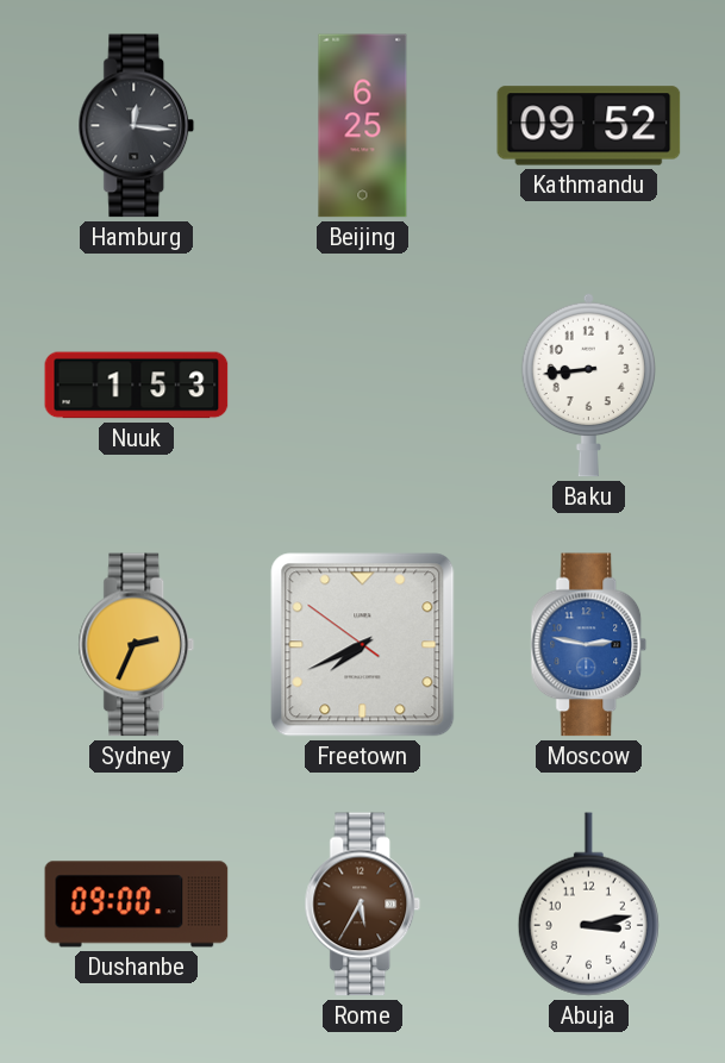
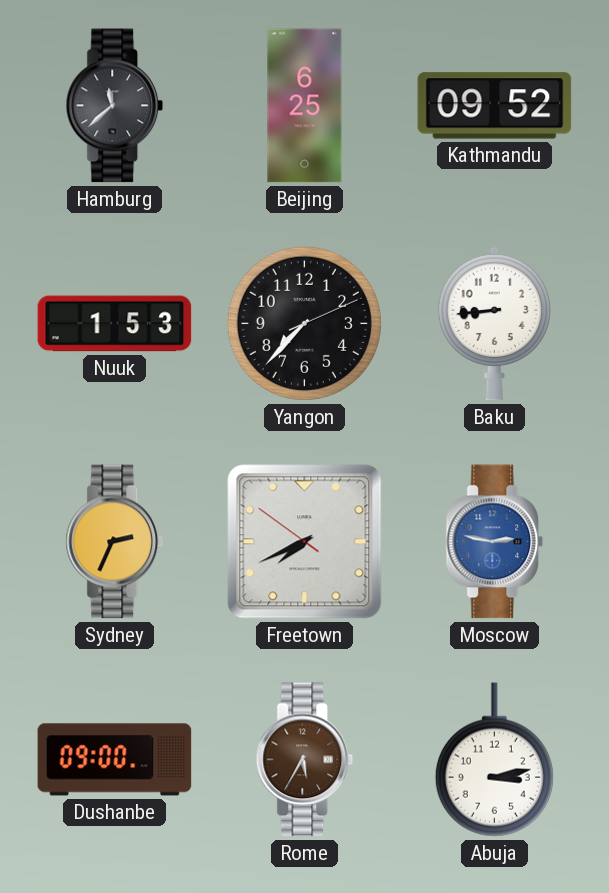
Hamburg: 12:16 -> 11:38 (115, 106)
Yangon: none -> 7:37 (304, 323)
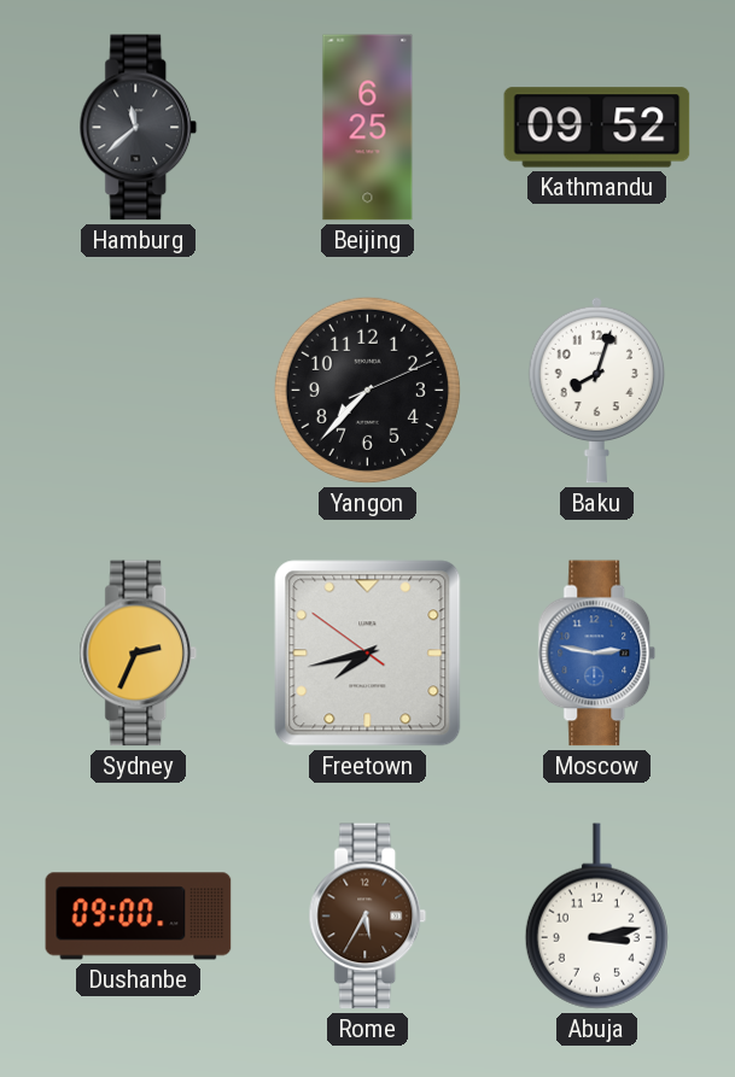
Nuuk: 1:53 -> none (115, 324)
Baku: 8:44 -> 8:03 (596, 390)
Freetown: 7:40 -> 7:42 (368, 654)
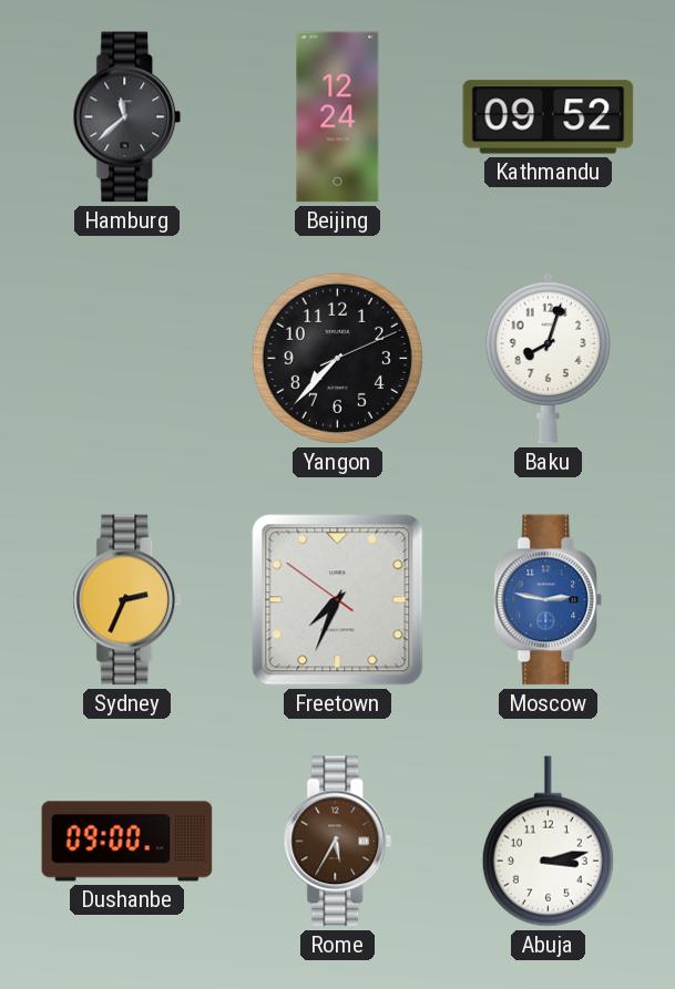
Beijing: 6:25 -> 12:24 (338, 117)
Freetown: 7:42 -> 7:33 (338, 600)
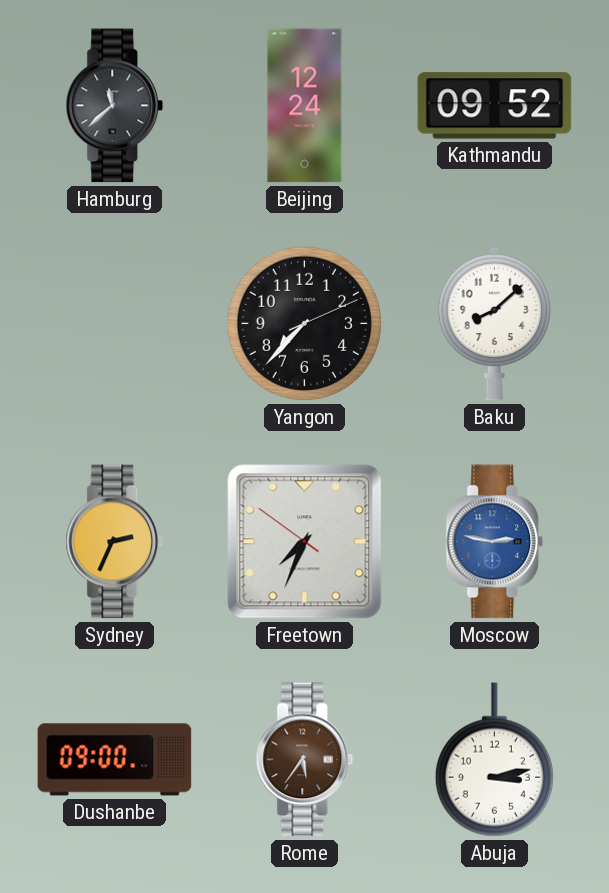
Baku: 8:03 -> 8:08 (494, 323)
Rome: 5:35 -> 5:36 (305, 760)
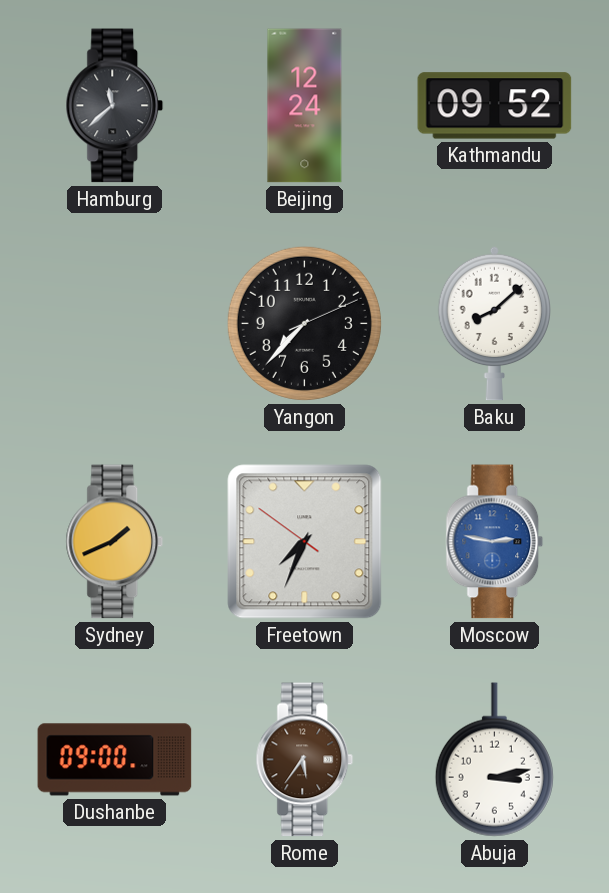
Sydney: 2:34 -> 1:41 (115, 542)
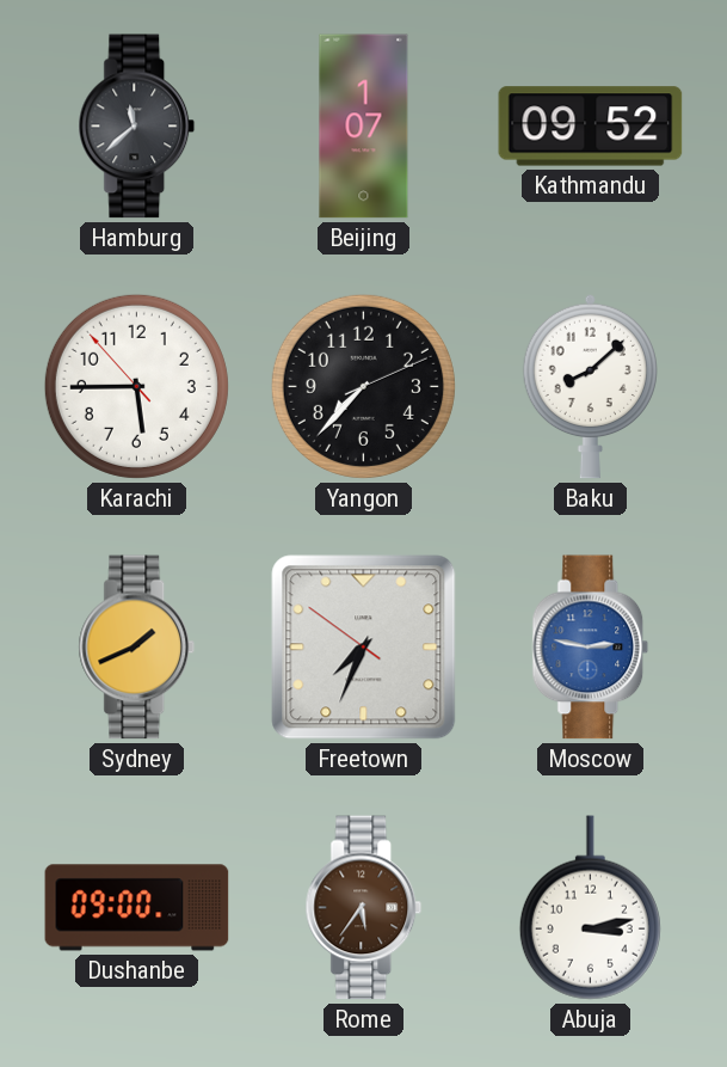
Beijing: 12:24 -> 1:07 (364, 127)
Karachi: none -> 5:44 (136, 386)
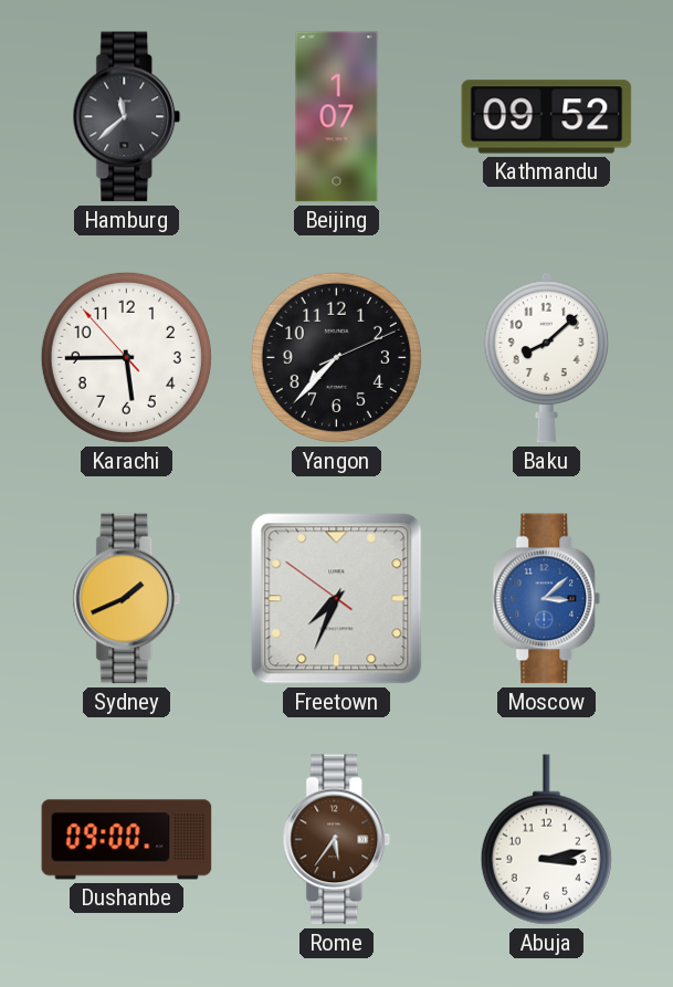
Moscow: 2:47 -> 3:08 (547, 599)
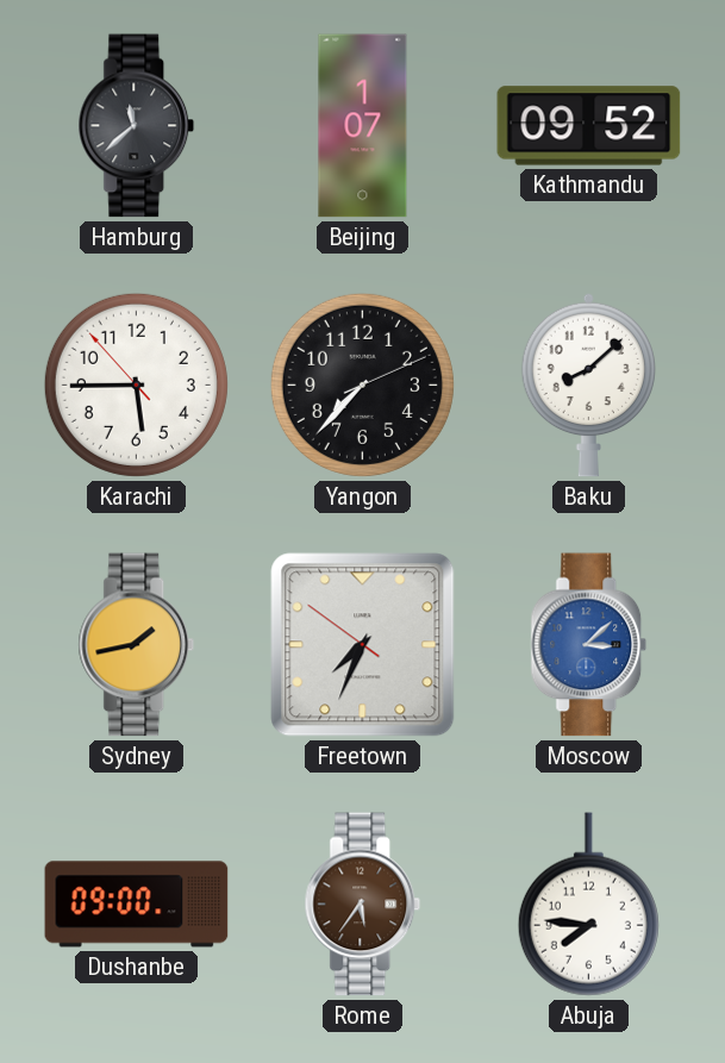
Sydney: 1:41 -> 1:43 (137, 645)
Abuja: 3:13 -> 7:46 (588, 905)
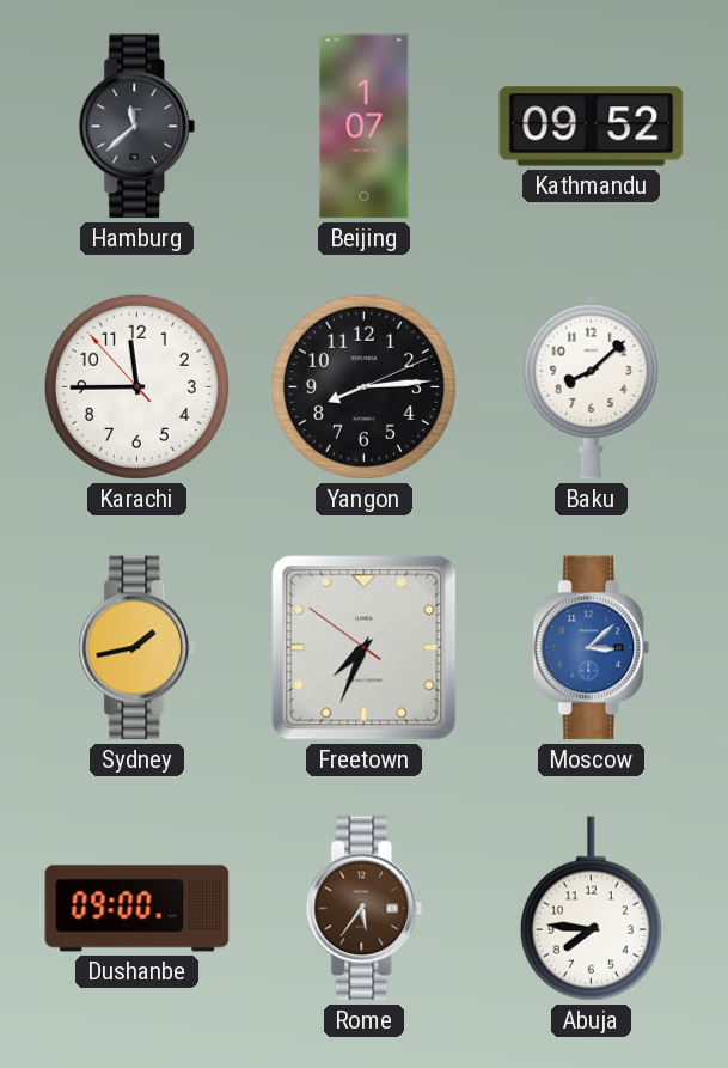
Karachi: 5:44 -> 11:44 (136, 386)
Yangon: 7:37 -> 8:14 (363, 386)
